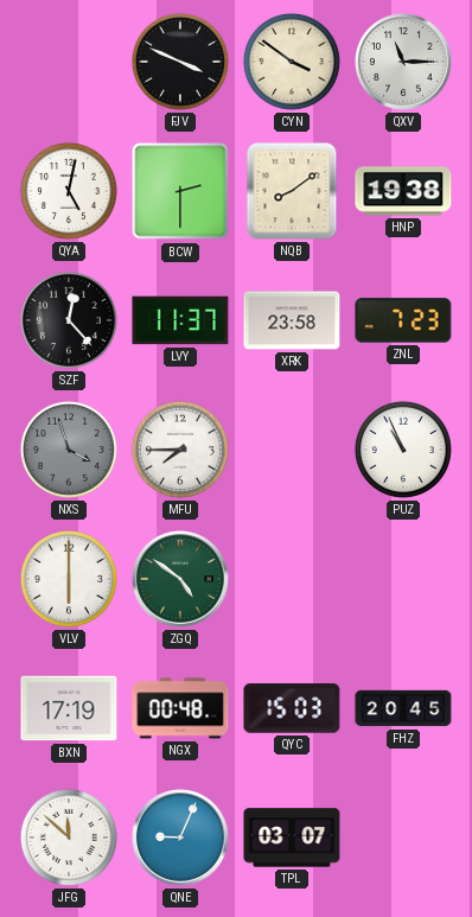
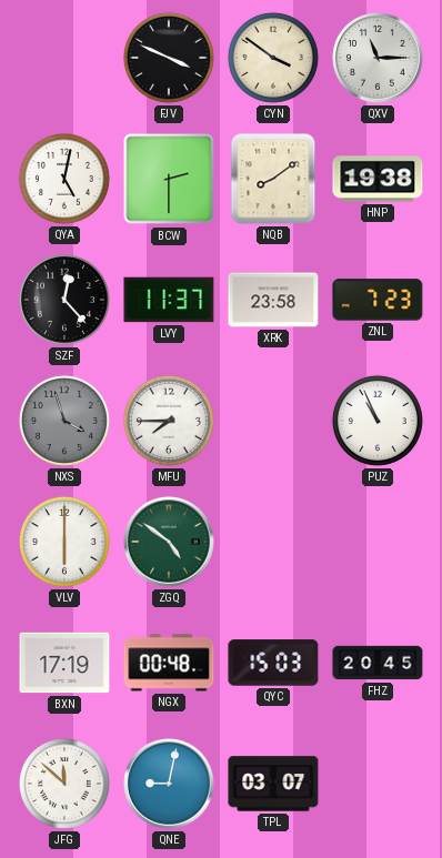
QNE: 9:04 -> 9:02 (169, 784)
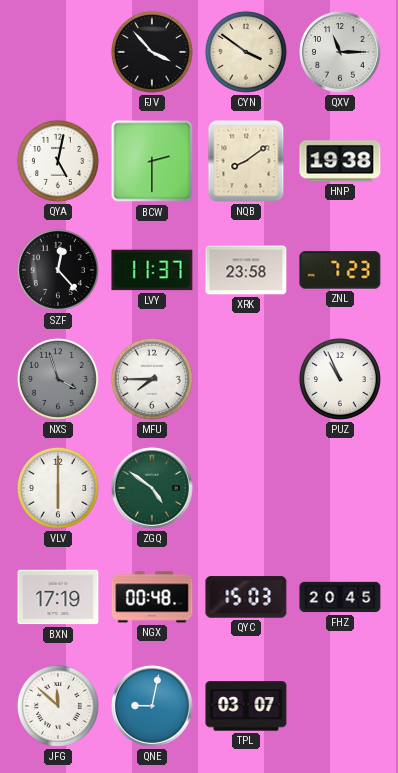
FJV: 3:49 -> 3:53 (152, 52)
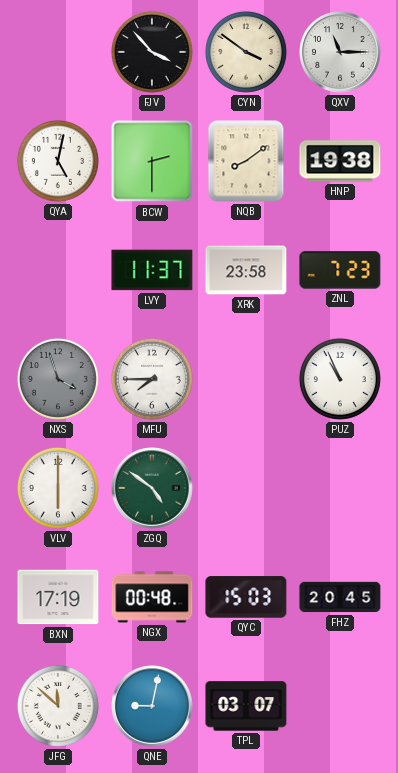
SZF: 12:23 -> none (58, 270)
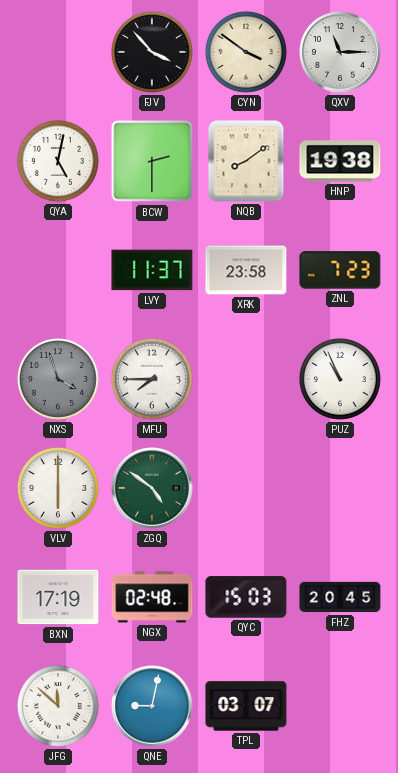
NGX: 00:48 -> 02:48 (152, 597)
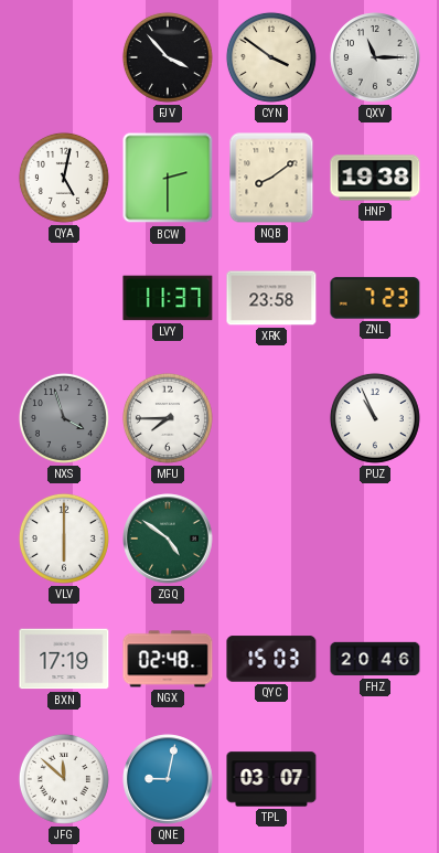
FHZ: 20:45 -> 20:46 (375, 659)
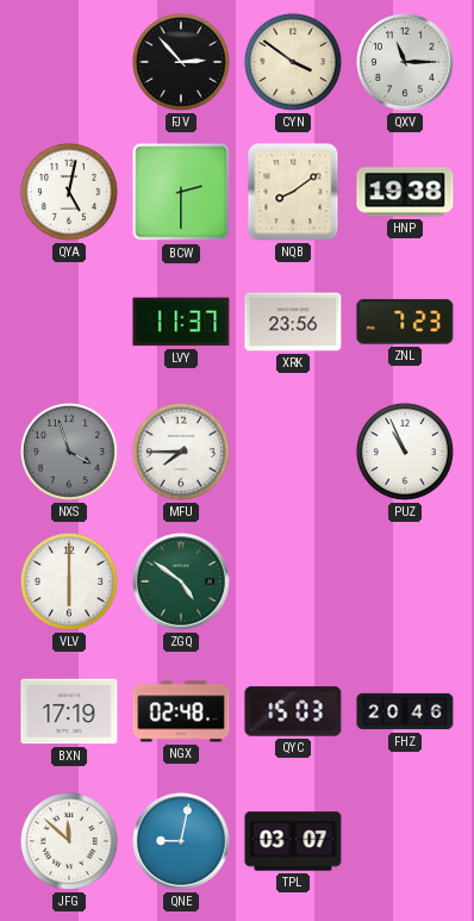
FJV: 3:53 -> 2:53 (181, 62)
XRK: 23:58 -> 23:56 (293, 322)
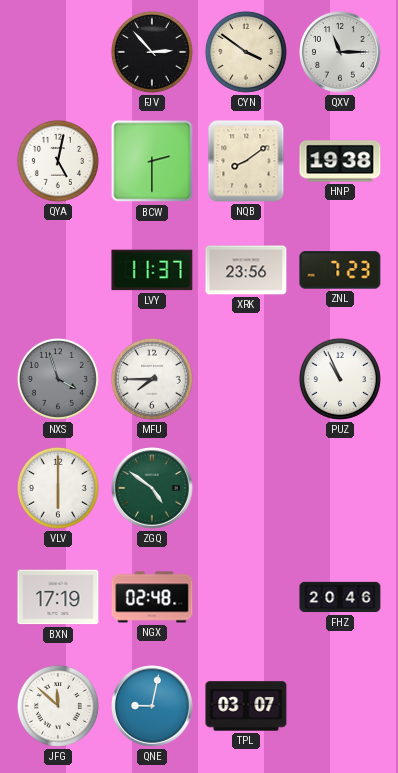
QYC: 15:03 -> none (293, 711)
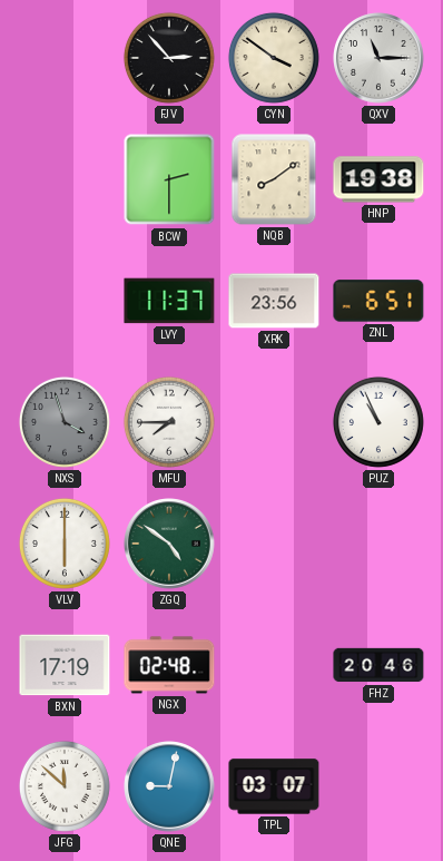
QYA: 5:02 -> none (58, 161)
ZNL: 7:23 -> 6:51 (378, 301)
